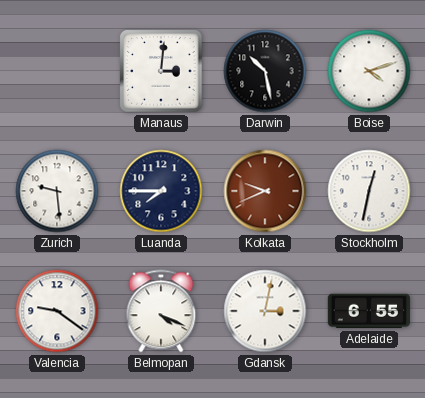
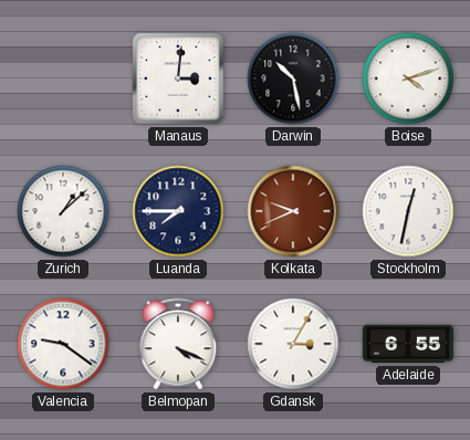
Zurich: 9:29 -> 1:08 (63, 211)
Gdansk: 3:02 -> 3:05 (293, 344)
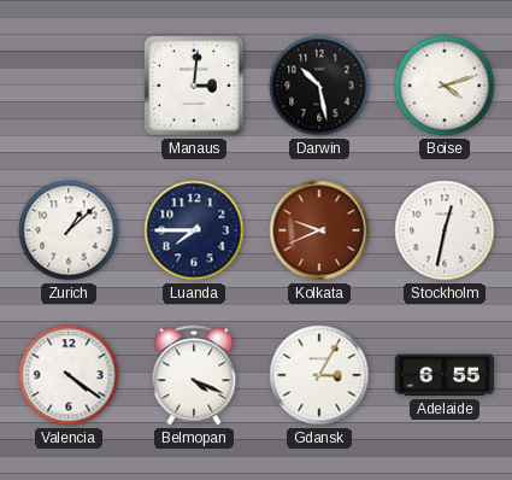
Valencia: 9:21 -> 4:21 (69, 375)
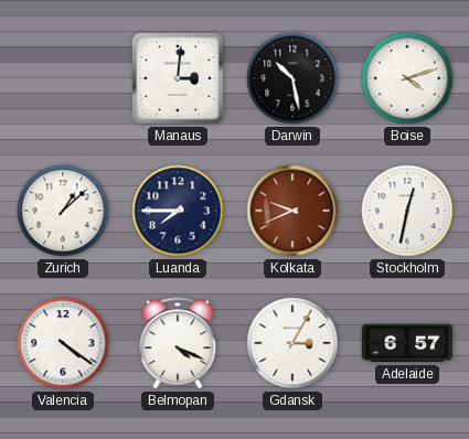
Adelaide: 6:55 -> 6:57 (407, 343)
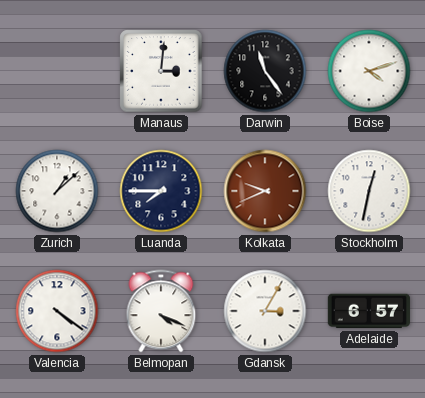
Darwin: 10:28 -> 11:24 (265, 71)
